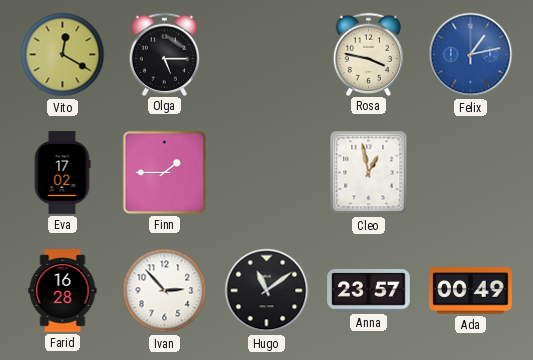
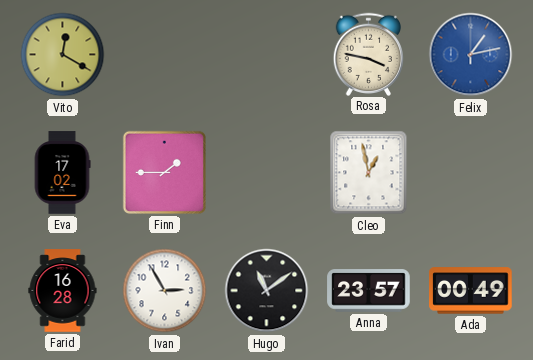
Olga: 5:15 -> none (165, 54)
Ivan: 2:53 -> 2:55 (165, 291)
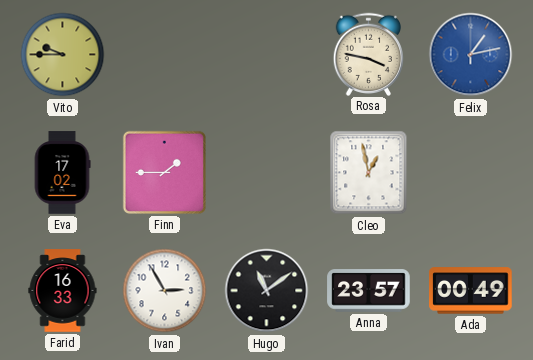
Vito: 12:20 -> 9:45 (63, 55)
Farid: 16:28 -> 16:33 (63, 291)
